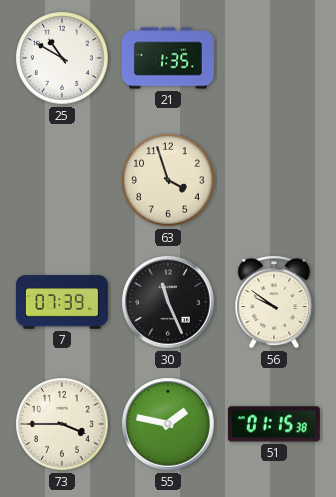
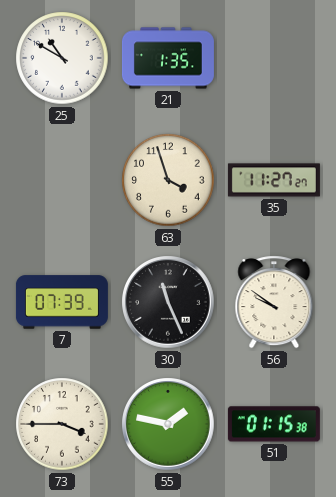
35: none -> 11:27 (274, 180)
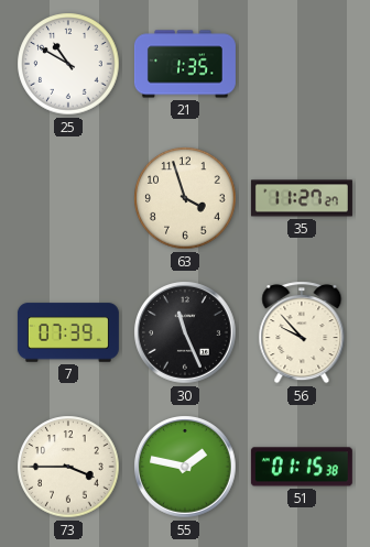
56: 9:51 -> 9:53 (302, 332)
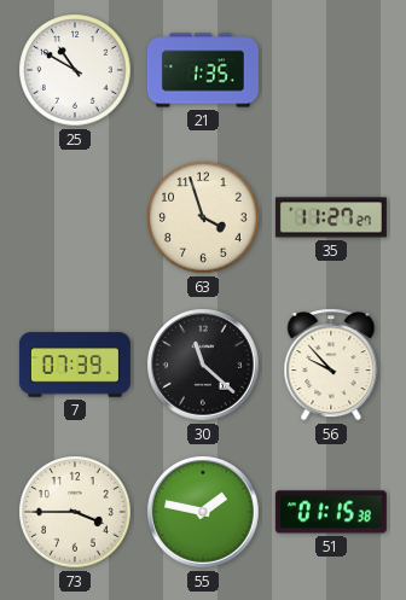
30: 11:26 -> 11:22 (203, 365)
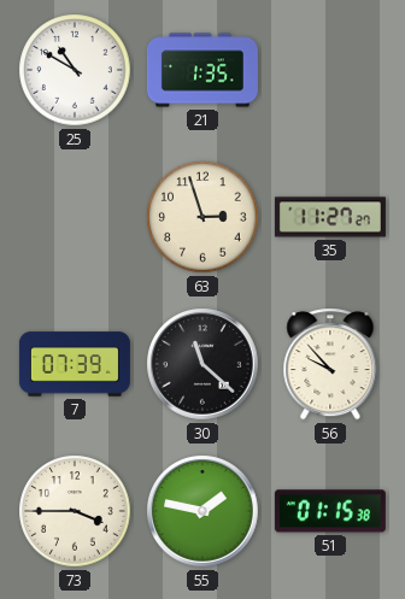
63: 3:57 -> 2:57 (202, 217)
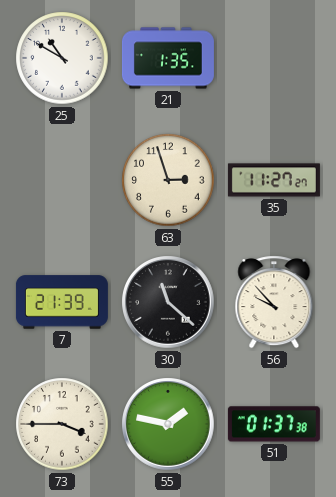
7: 07:39 -> 21:39 (62, 302)
51: 01:15 -> 01:37 (274, 424)
